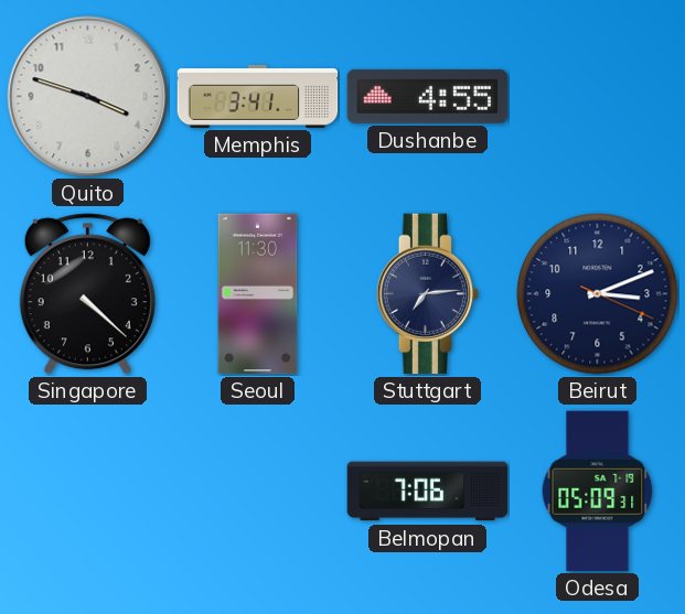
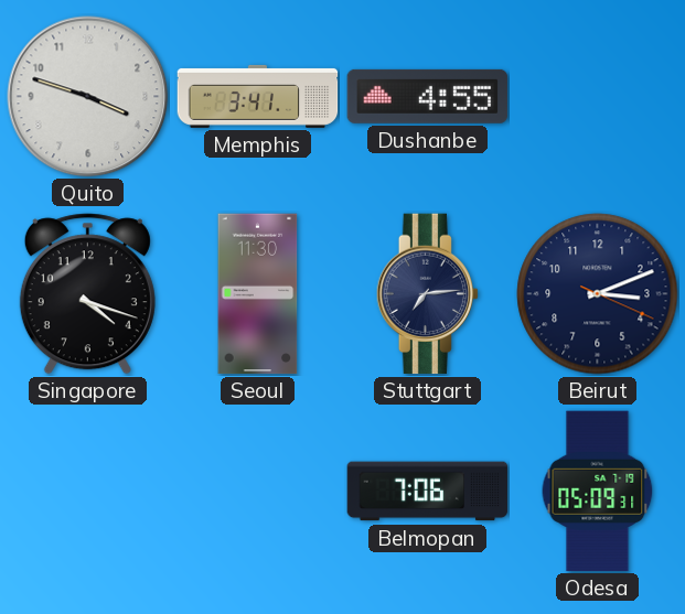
Singapore: 4:22 -> 4:18 (87, 294)
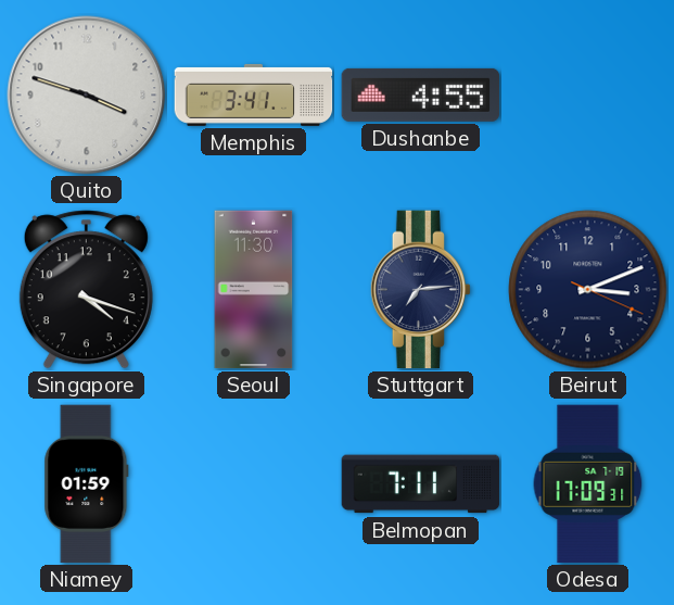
Niamey: none -> 01:59 (87, 484)
Belmopan: 7:06 -> 7:11 (421, 484)
Odesa: 05:09 -> 17:09 (588, 484)
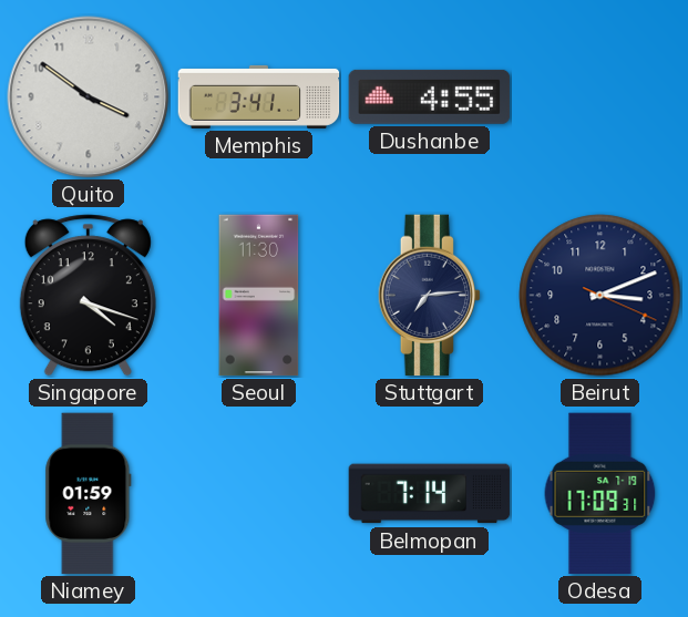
Quito: 3:48 -> 3:51 (89, 97)
Belmopan: 7:11 -> 7:14 (430, 494)
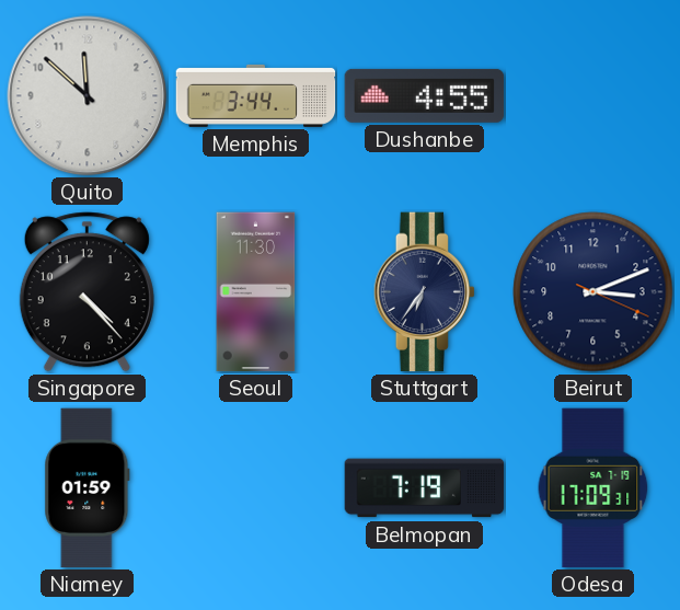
Quito: 3:51 -> 11:52 (88, 96)
Memphis: 3:41 -> 3:44 (256, 95)
Singapore: 4:18 -> 4:23 (87, 292)
Stuttgart: 7:14 -> 6:36 (424, 292)
Belmopan: 7:14 -> 7:19 (425, 488)
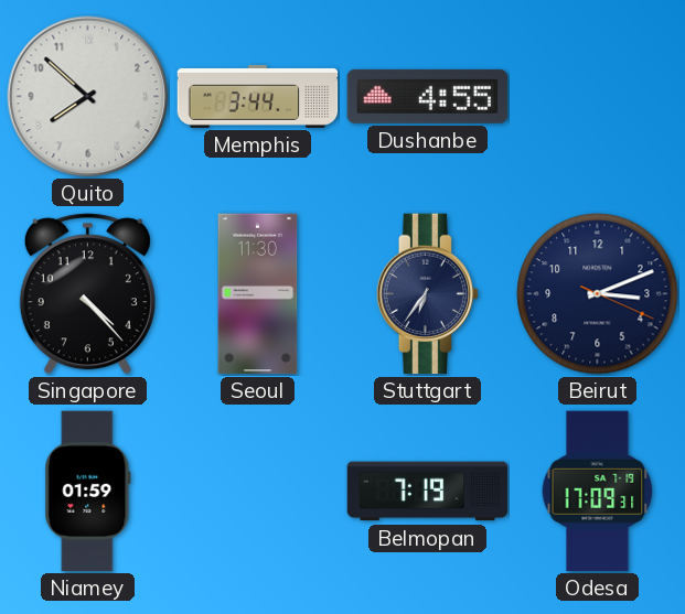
Quito: 11:52 -> 7:52 (88, 97)
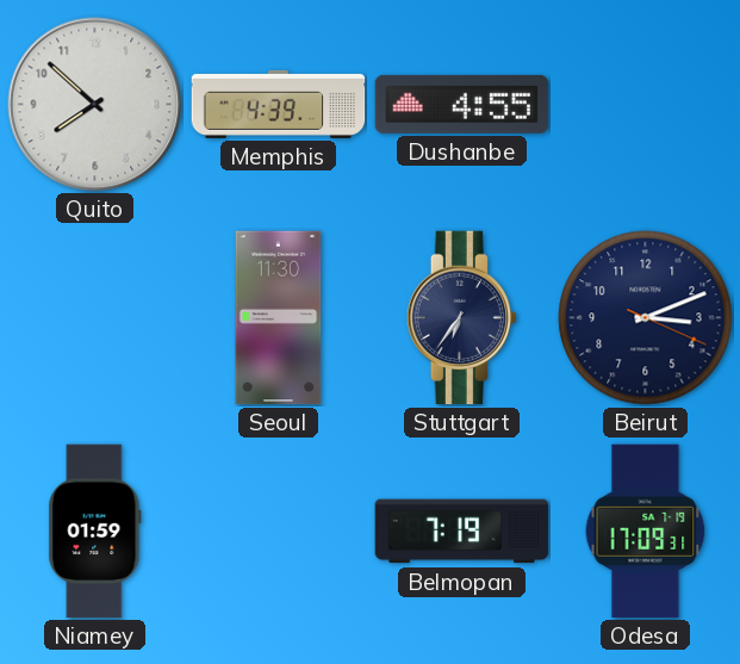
Memphis: 3:44 -> 4:39 (279, 104)
Singapore: 4:23 -> none (87, 294)
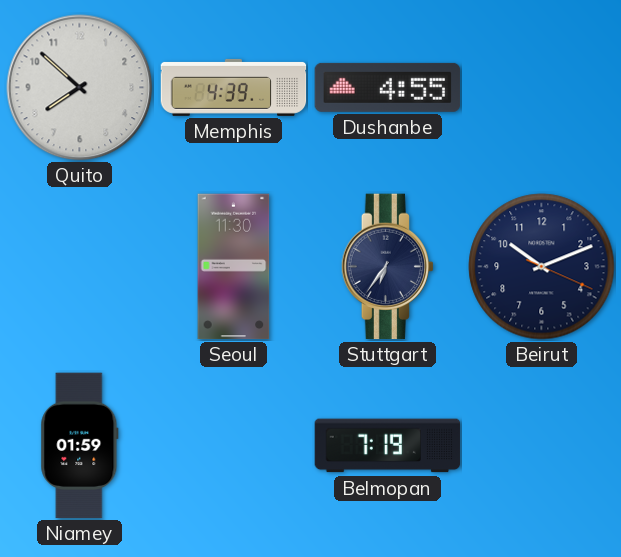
Beirut: 3:11 -> 10:11 (542, 267)
Odesa: 17:09 -> none (646, 532)
